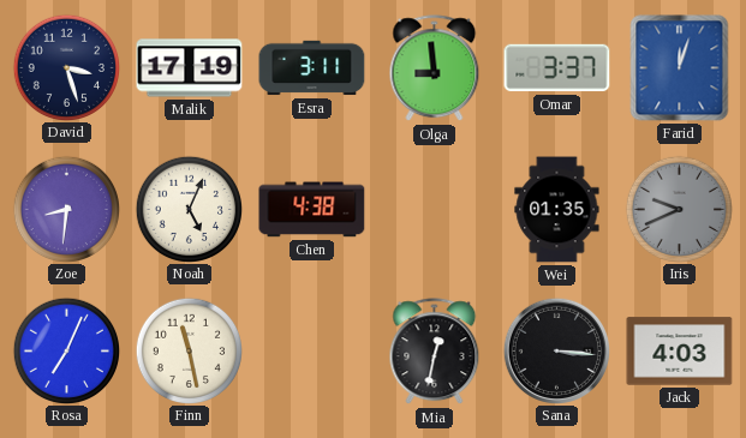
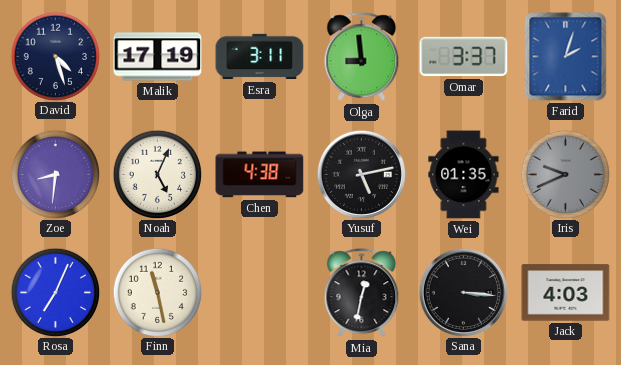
David: 3:27 -> 4:27 (55, 56)
Farid: 12:03 -> 2:03 (566, 57)
Yusuf: none -> 5:13 (361, 174)
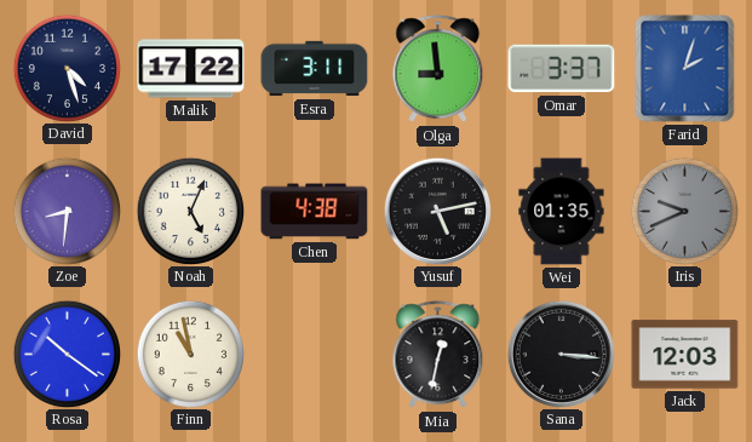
Malik: 17:19 -> 17:22 (191, 69)
Rosa: 7:04 -> 10:21 (67, 354)
Finn: 11:28 -> 10:58 (190, 354)
Jack: 4:03 -> 12:03 (685, 355)
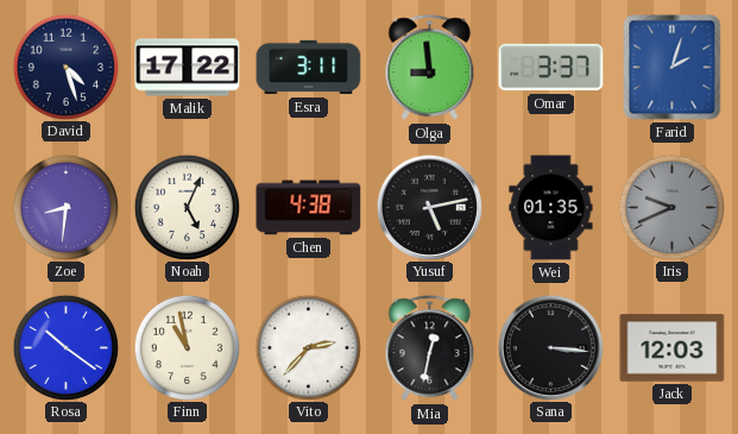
Vito: none -> 2:37 (308, 347)
